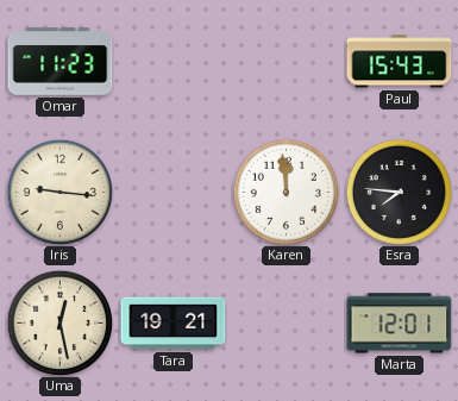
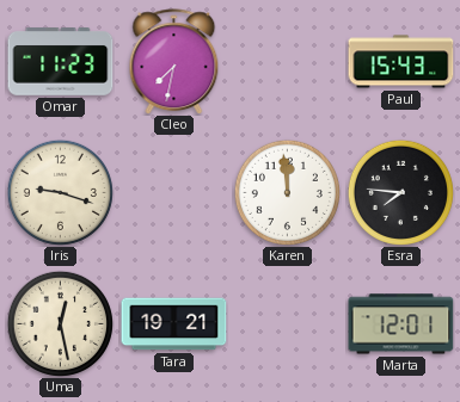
Cleo: none -> 7:32 (174, 62)
Iris: 9:16 -> 9:18 (60, 192)
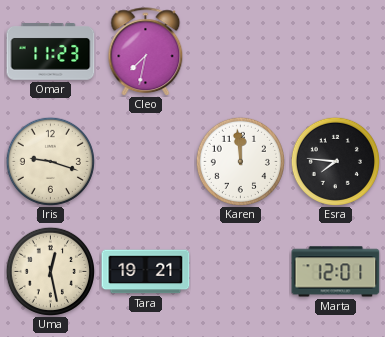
Paul: 15:43 -> none (401, 62)
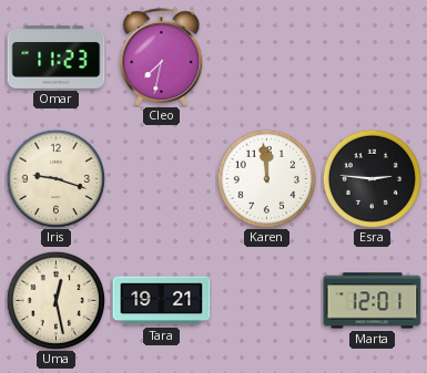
Esra: 7:46 -> 2:46 (372, 178)
